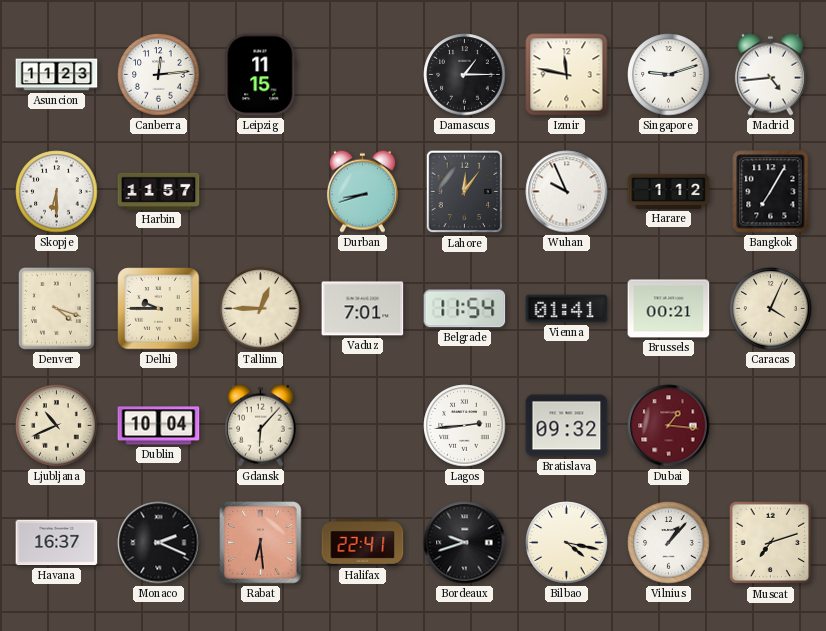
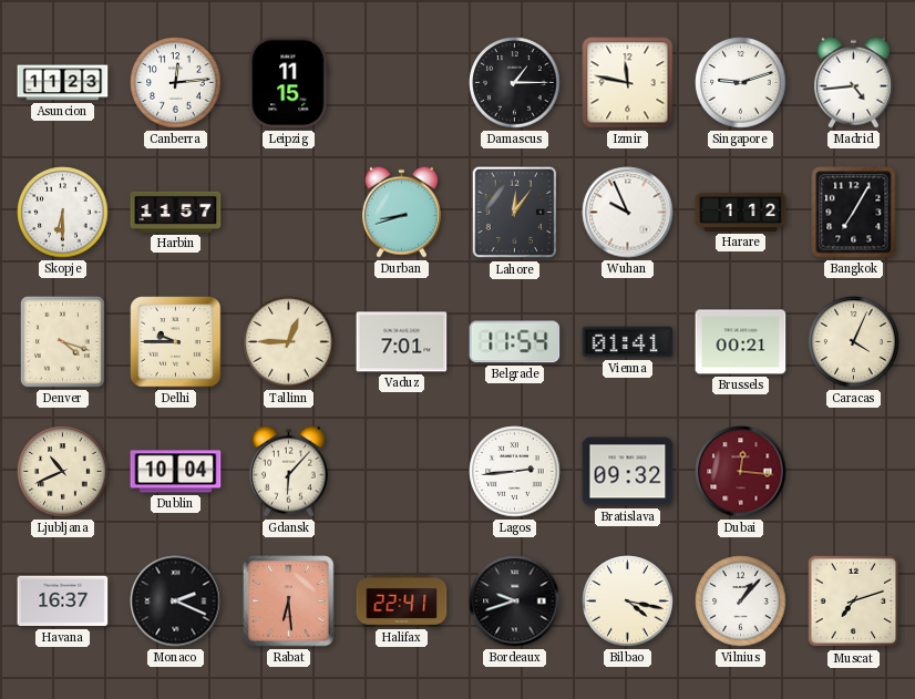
Dubai: 1:16 -> 12:16 (741, 472)
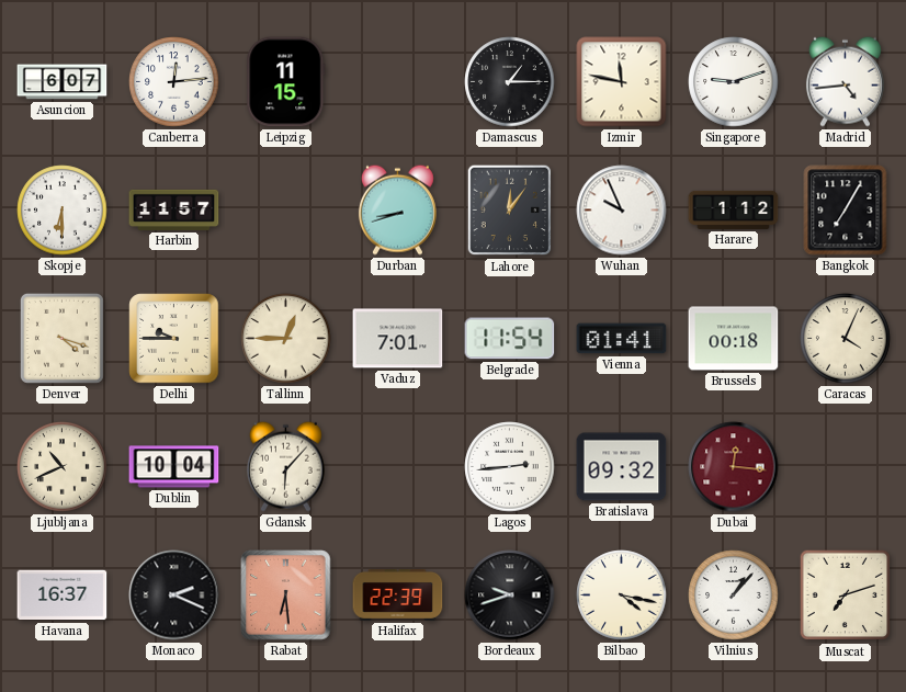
Asuncion: 11:23 -> 6:07 (63, 82)
Brussels: 00:21 -> 00:18 (734, 339)
Halifax: 22:41 -> 22:39 (398, 595)
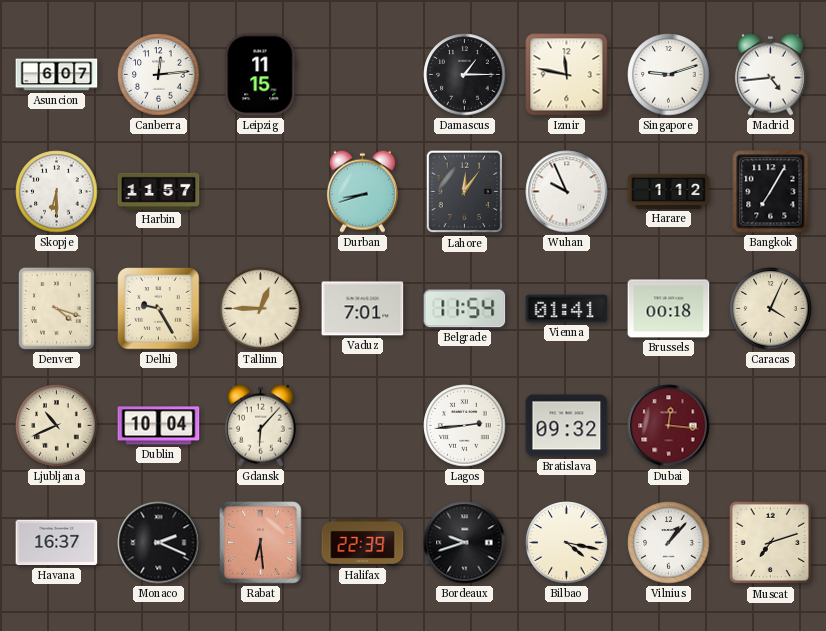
Delhi: 9:45 -> 9:25 (159, 309)
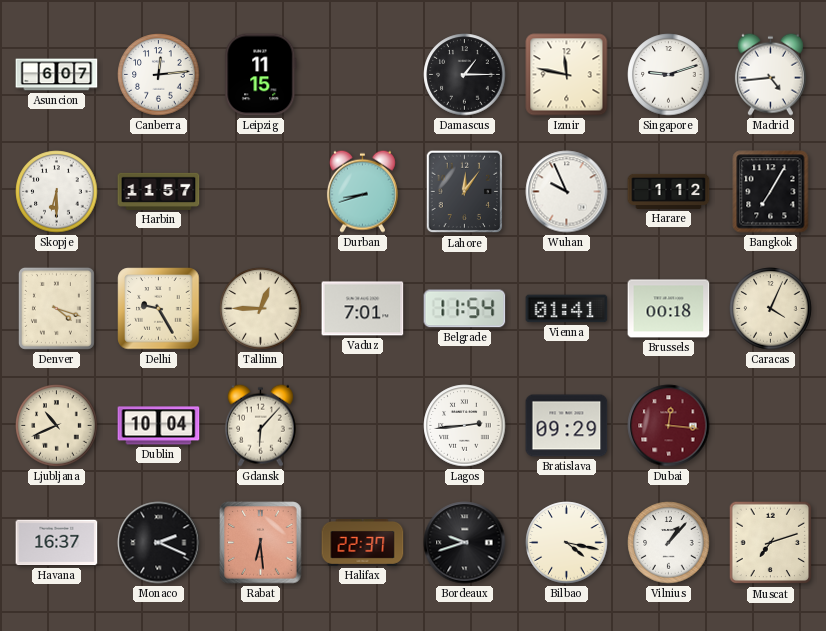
Bratislava: 09:32 -> 09:29 (567, 426)
Halifax: 22:39 -> 22:37 (363, 543)
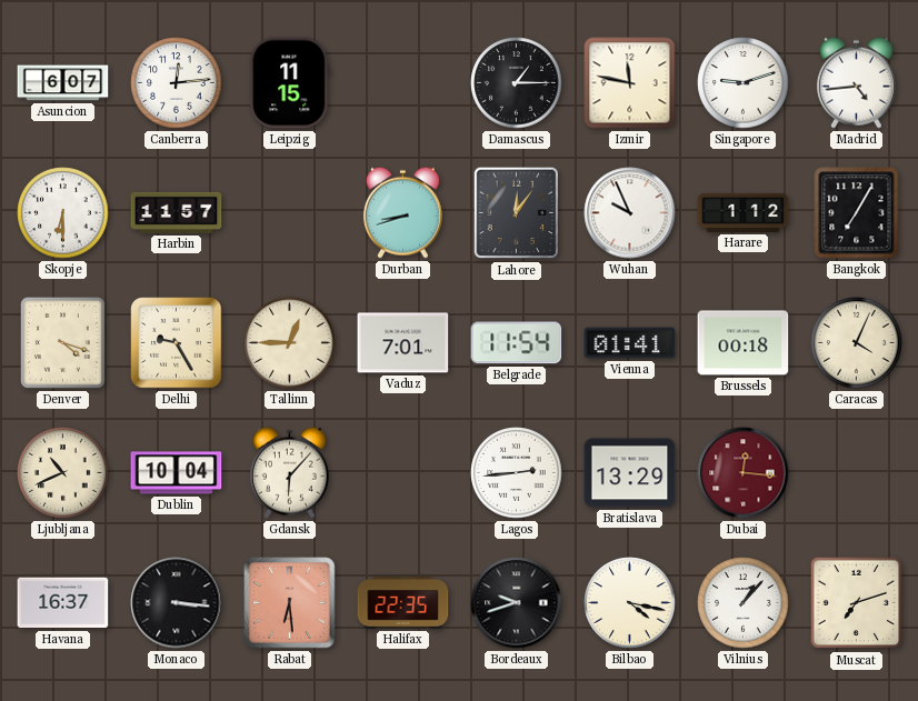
Bratislava: 09:29 -> 13:29 (630, 473)
Monaco: 2:19 -> 3:16 (177, 603)
Halifax: 22:37 -> 22:35 (403, 603)
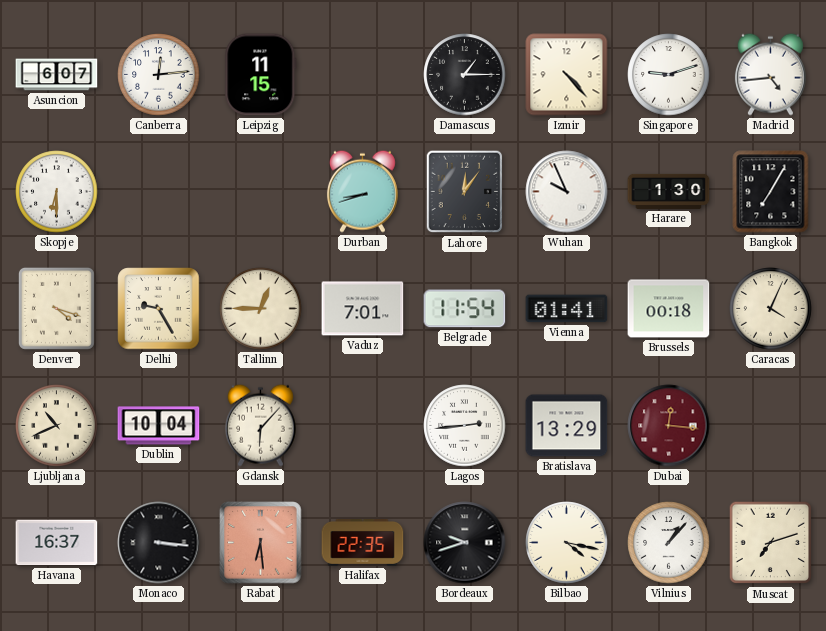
Izmir: 11:47 -> 4:23 (567, 75)
Harbin: 11:57 -> none (177, 212)
Harare: 1:12 -> 1:30 (669, 191)
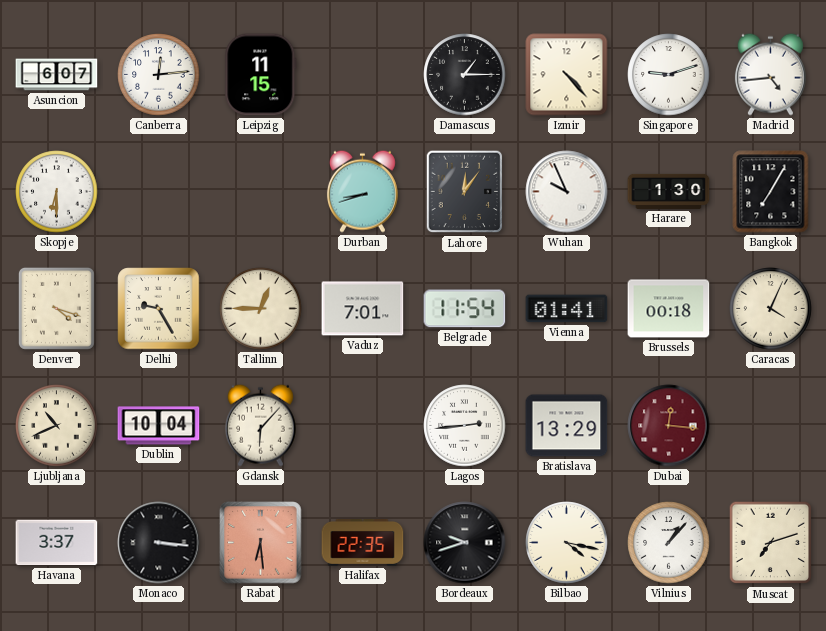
Havana: 16:37 -> 3:37 (57, 543)
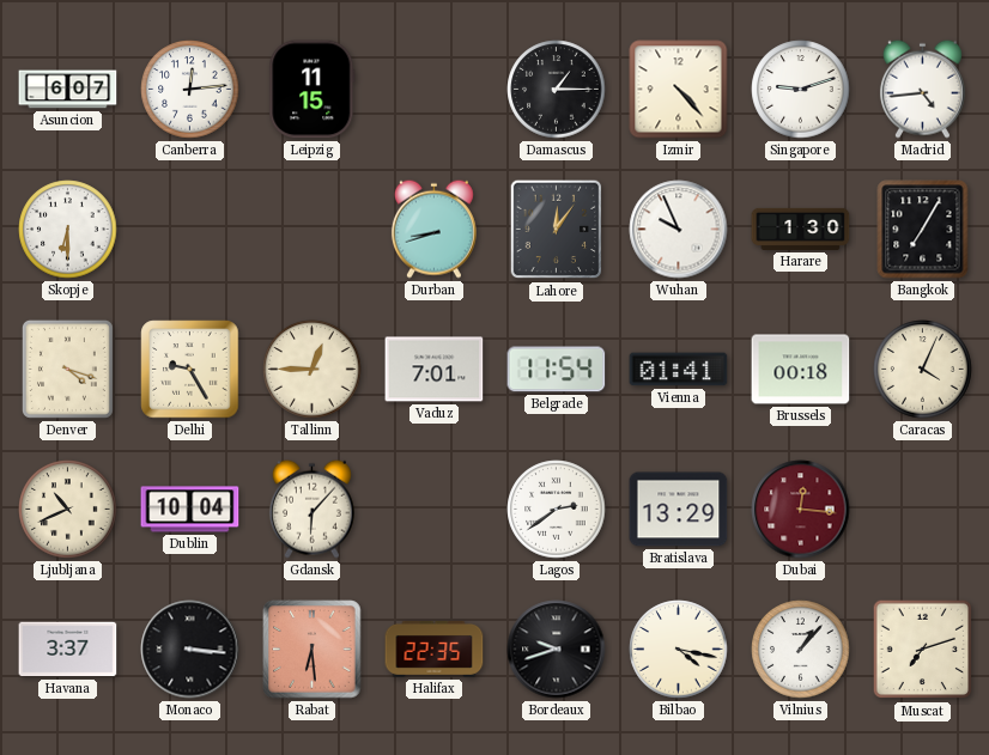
Lagos: 2:44 -> 2:39 (557, 510)
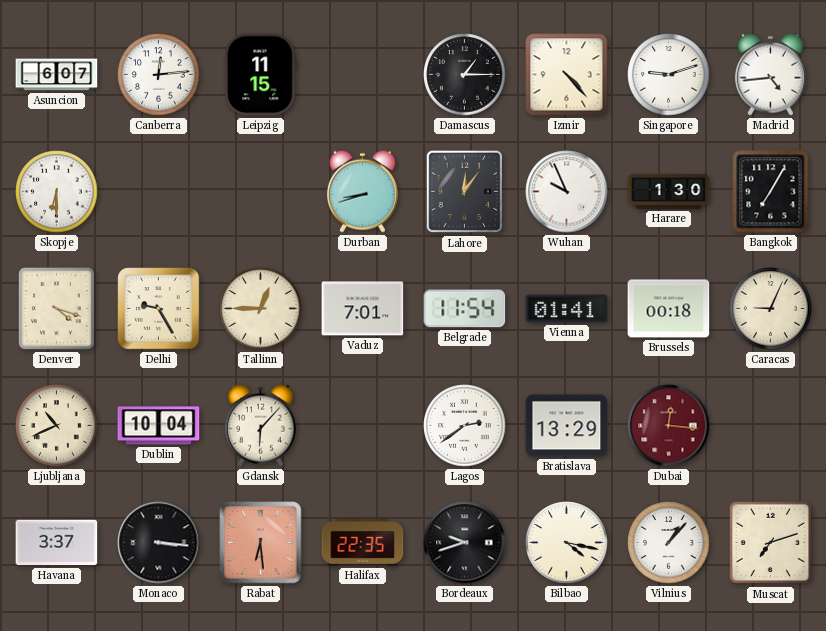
Caracas: 4:04 -> 9:04 (771, 309)
